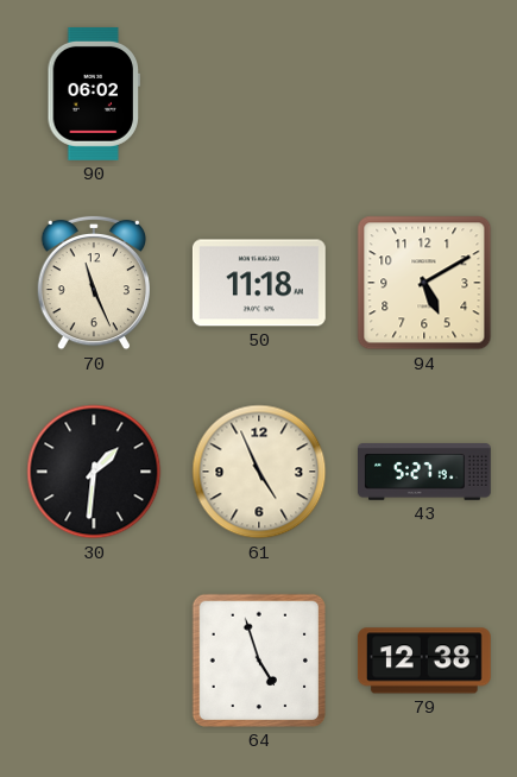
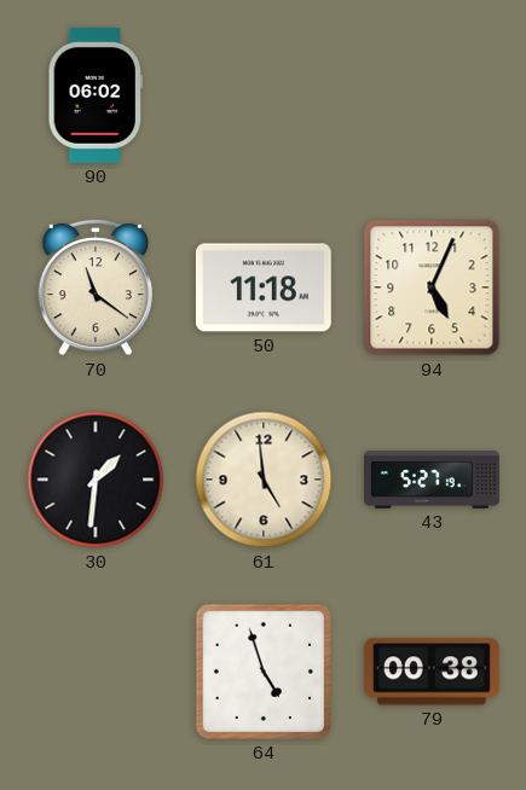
70: 11:26 -> 11:21 (94, 287)
94: 5:10 -> 5:04 (432, 287)
61: 4:56 -> 4:59 (264, 480)
79: 12:38 -> 00:38 (432, 672)
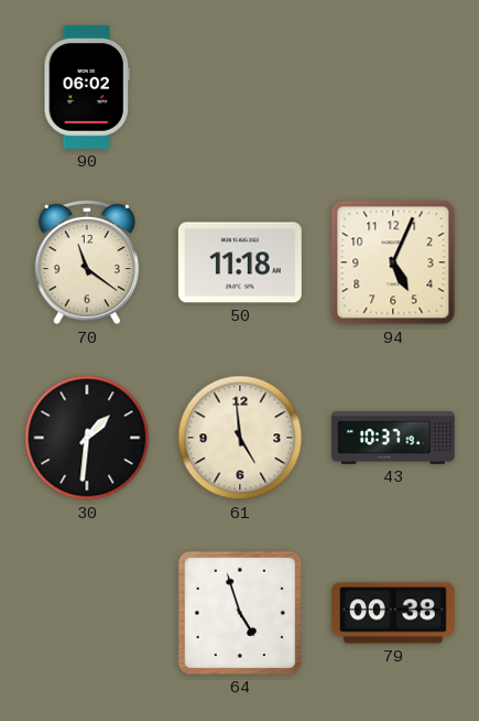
43: 5:27 -> 10:37 (394, 439)
